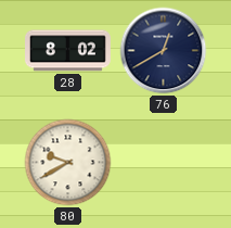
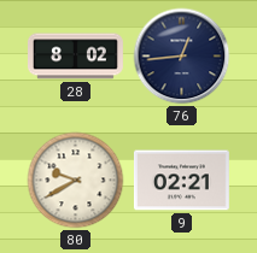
76: 12:40 -> 12:44 (182, 57)
9: none -> 02:21 (181, 181)
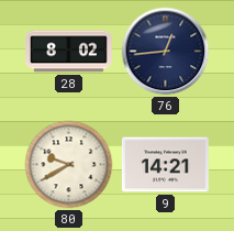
9: 02:21 -> 14:21 (165, 165)
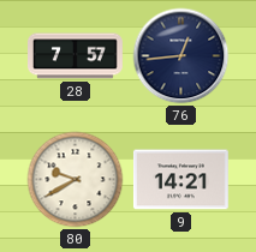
28: 8:02 -> 7:57 (76, 56)
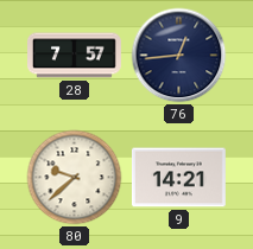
80: 9:40 -> 9:38 (75, 178)
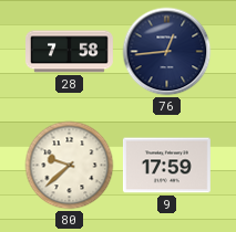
28: 7:57 -> 7:58 (70, 52)
9: 14:21 -> 17:59 (166, 166)
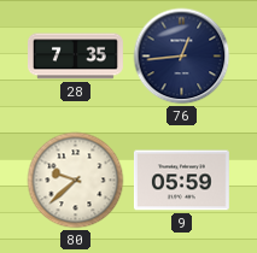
28: 7:58 -> 7:35 (76, 57)
9: 17:59 -> 05:59 (181, 181)
